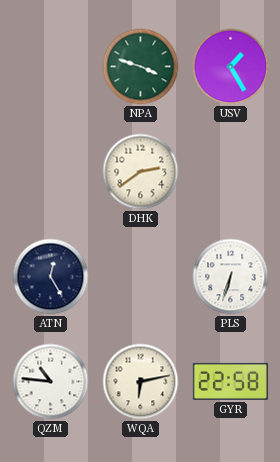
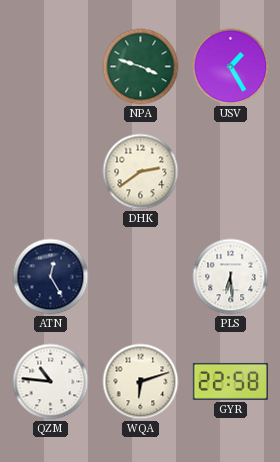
PLS: 6:33 -> 6:29 (231, 277)
WQA: 6:13 -> 6:12 (141, 382)
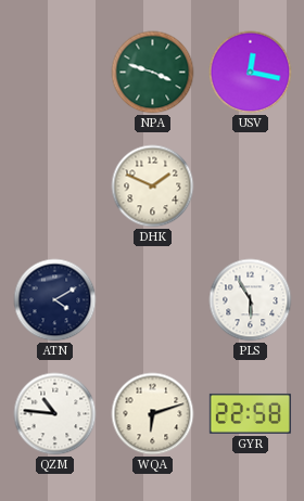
USV: 1:25 -> 12:17 (251, 73)
DHK: 2:39 -> 1:49 (153, 187)
ATN: 12:25 -> 4:10 (55, 300)
PLS: 6:29 -> 5:55 (251, 300)
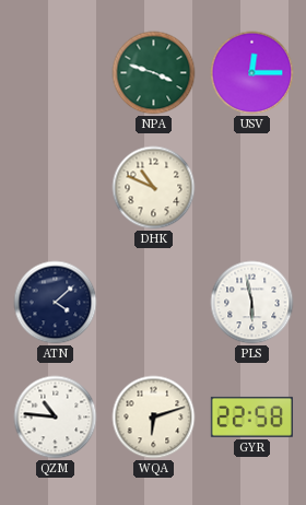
USV: 12:17 -> 12:15 (252, 73)
DHK: 1:49 -> 10:49 (154, 188)
ATN: 4:10 -> 4:08 (56, 303)
PLS: 5:55 -> 5:58 (252, 303)
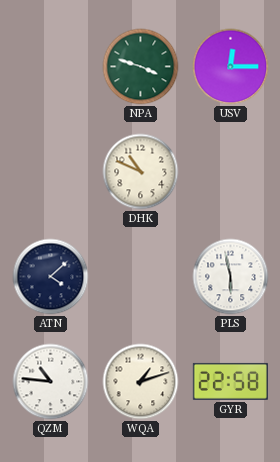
WQA: 6:12 -> 1:12 (141, 382)
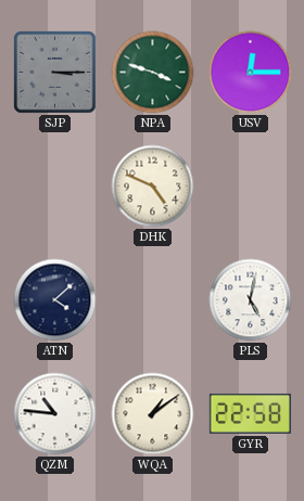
SJP: none -> 3:15 (55, 73)
DHK: 10:49 -> 4:49 (153, 187)
PLS: 5:58 -> 5:02 (251, 300)
WQA: 1:12 -> 1:09 (153, 414)
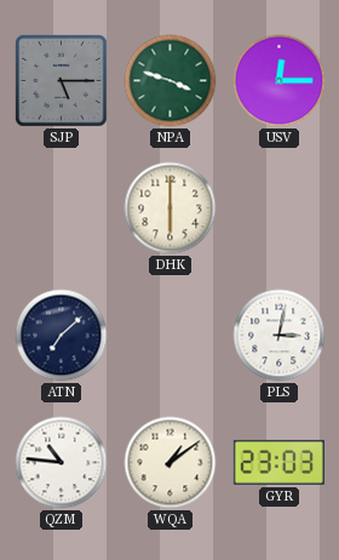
SJP: 3:15 -> 5:15 (62, 81)
DHK: 4:49 -> 6:00 (171, 208)
ATN: 4:08 -> 7:08 (62, 336)
PLS: 5:02 -> 3:02 (280, 336)
GYR: 22:58 -> 23:03 (278, 462)
